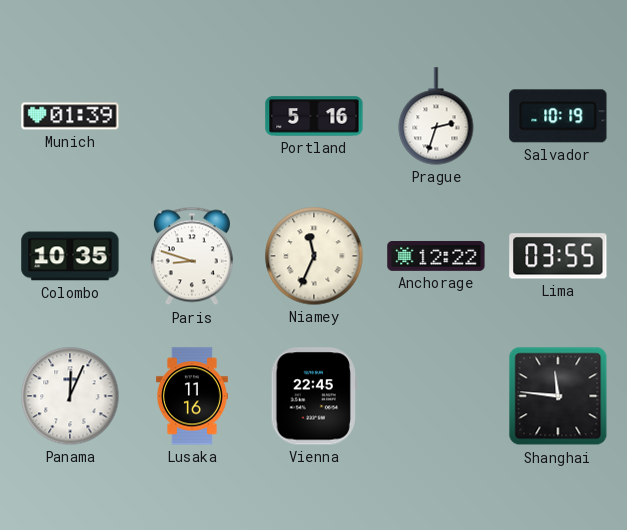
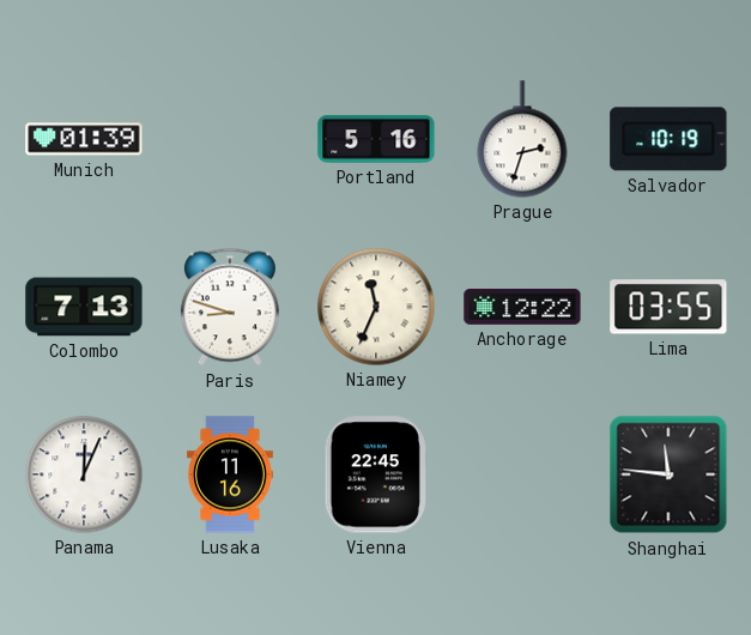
Colombo: 10:35 -> 7:13 (84, 307)
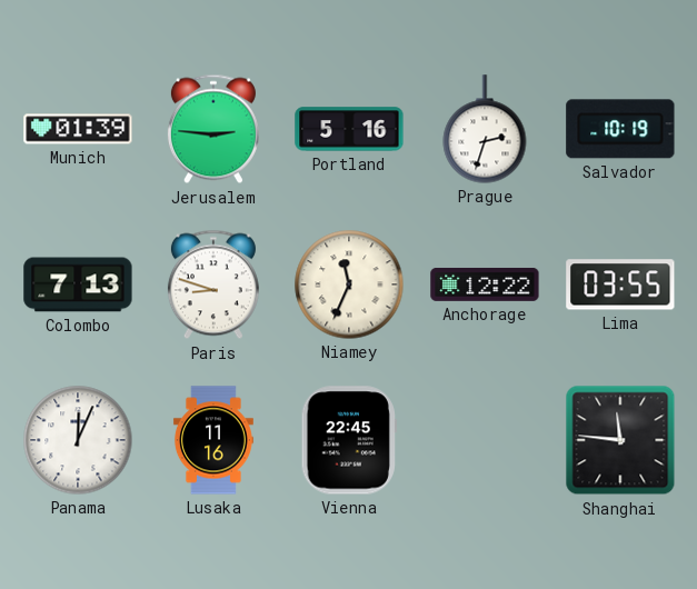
Jerusalem: none -> 2:46 (213, 129)
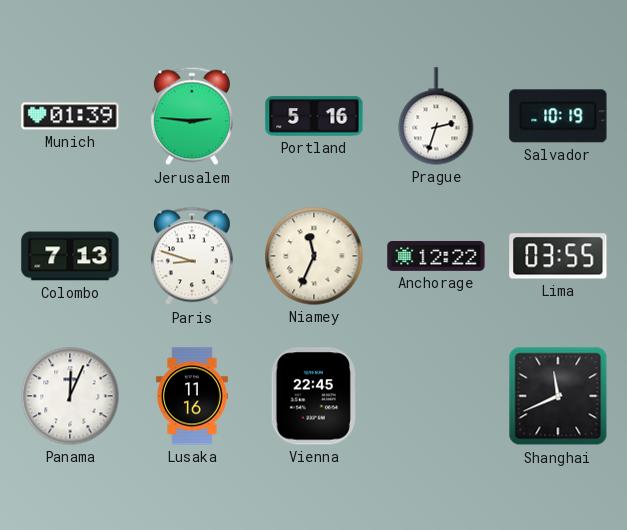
Shanghai: 11:46 -> 11:41 (558, 396)
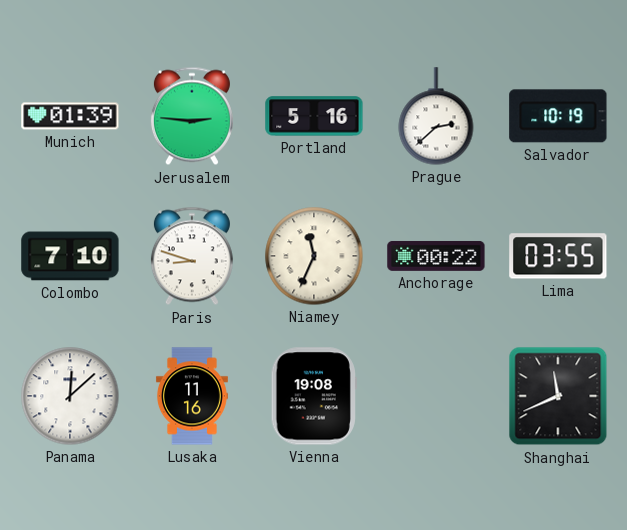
Prague: 2:33 -> 2:38 (436, 116)
Colombo: 7:13 -> 7:10 (70, 256)
Anchorage: 12:22 -> 00:22 (436, 256)
Panama: 12:04 -> 12:08 (70, 396)
Vienna: 22:45 -> 19:08 (314, 396)
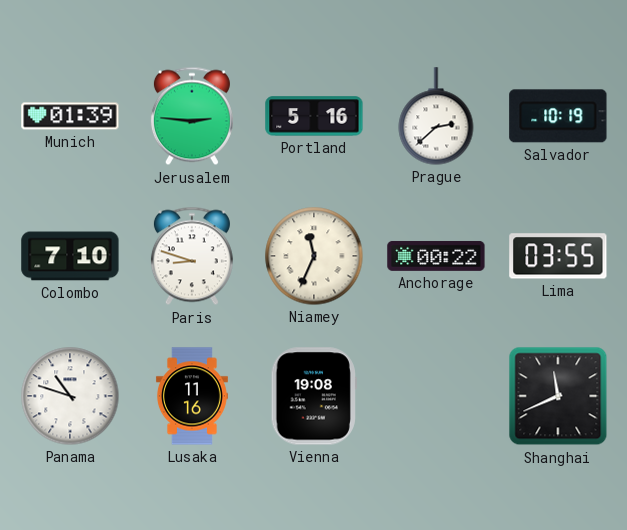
Panama: 12:08 -> 10:48 (70, 396)
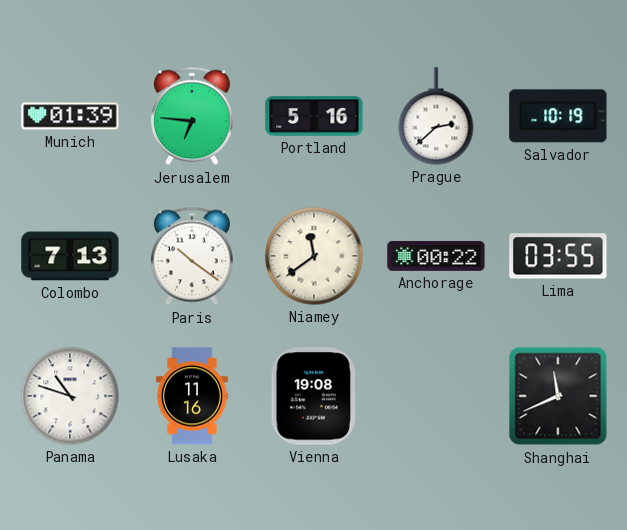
Jerusalem: 2:46 -> 6:46 (192, 116)
Colombo: 7:10 -> 7:13 (70, 256)
Paris: 8:48 -> 10:21 (192, 256)
Niamey: 11:34 -> 11:39 (314, 256)
